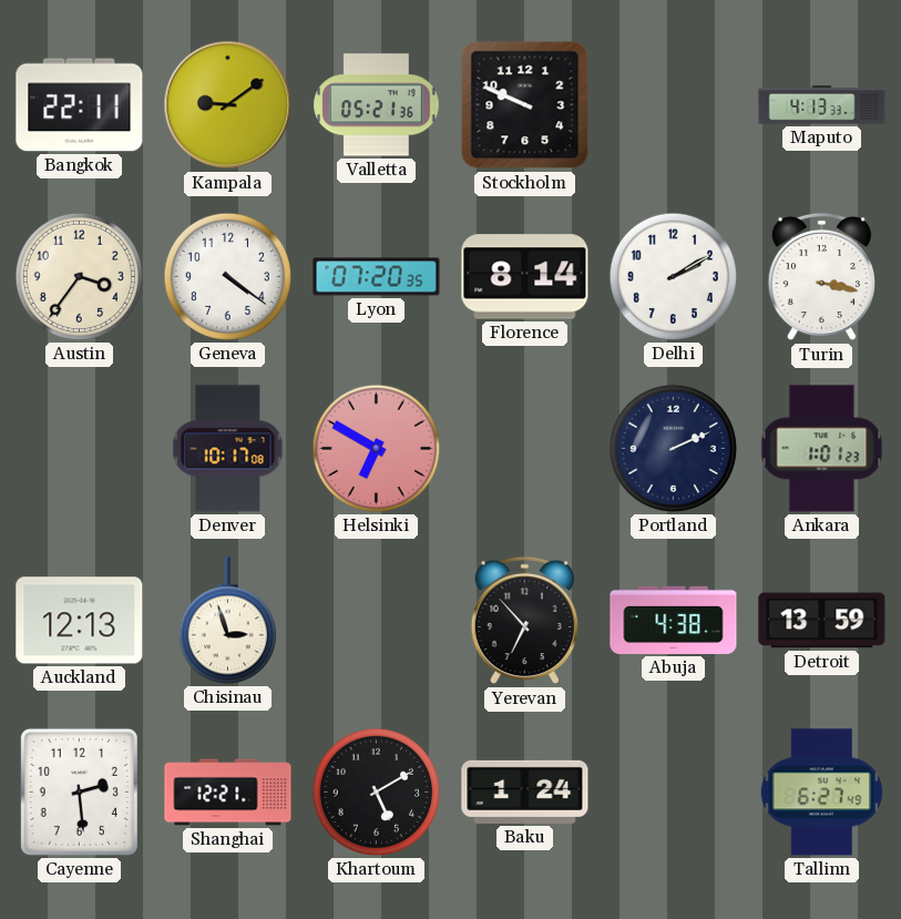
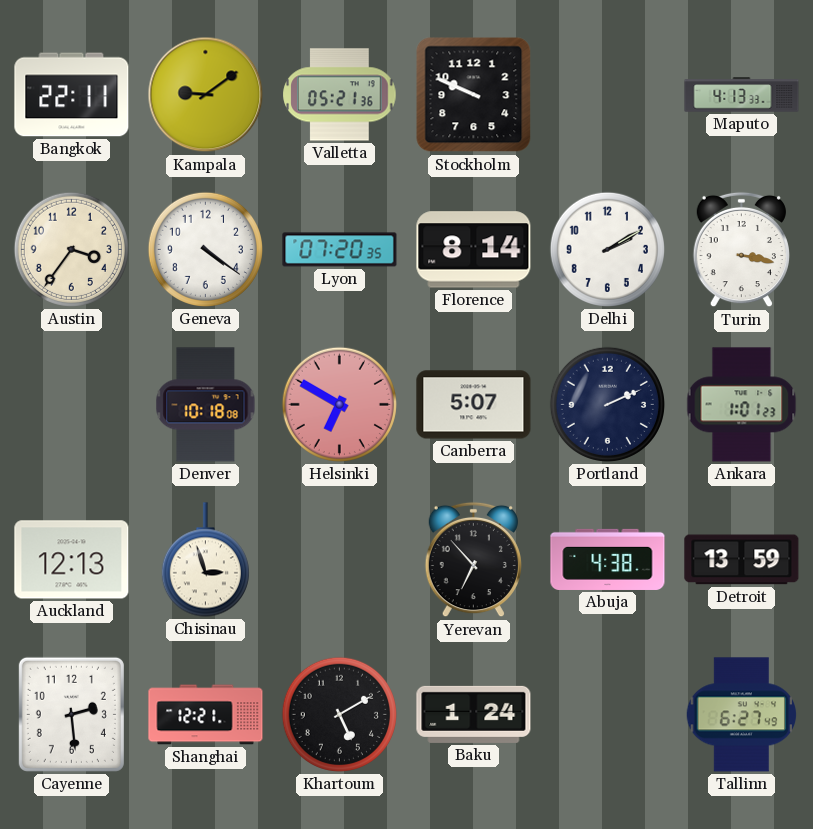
Denver: 10:17 -> 10:18 (206, 405)
Canberra: none -> 5:07 (474, 405)
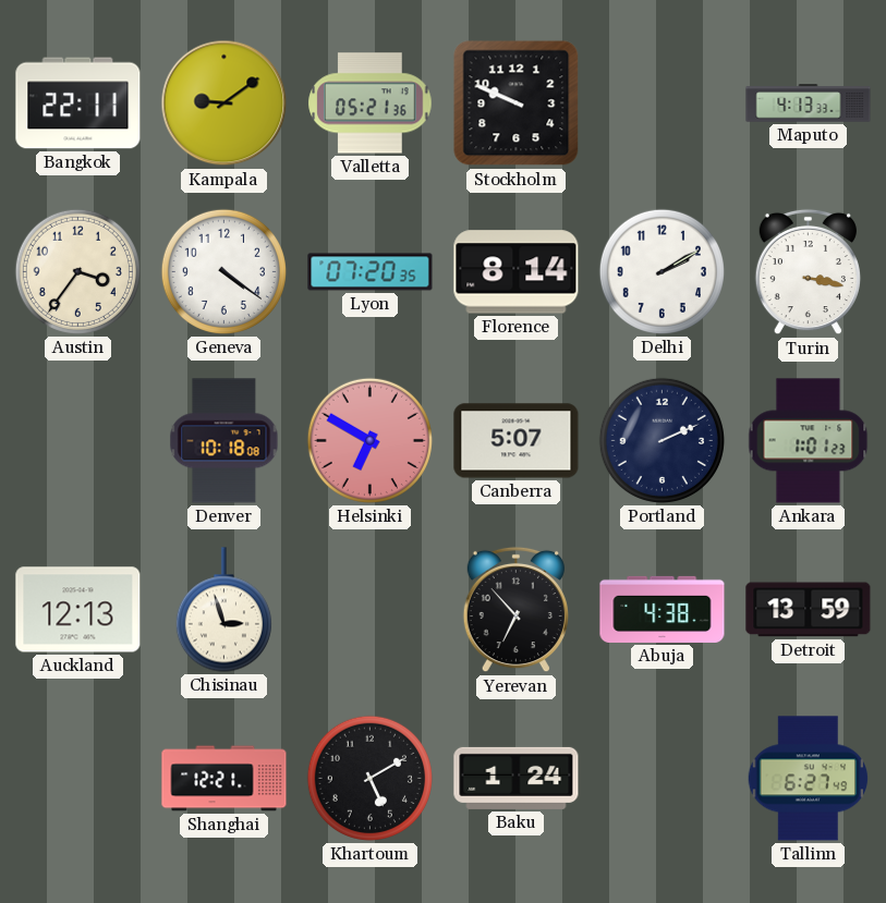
Cayenne: 2:29 -> none (71, 714)
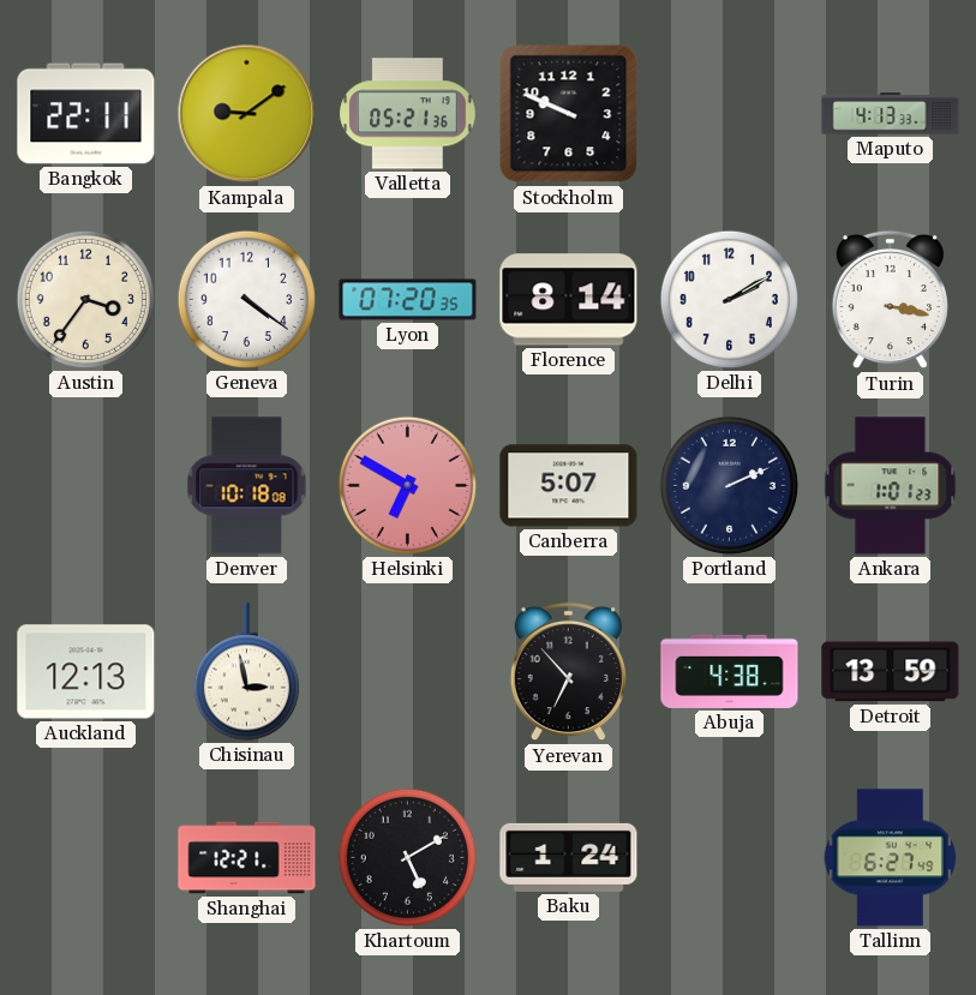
Chisinau: 2:57 -> 2:58 (246, 672)
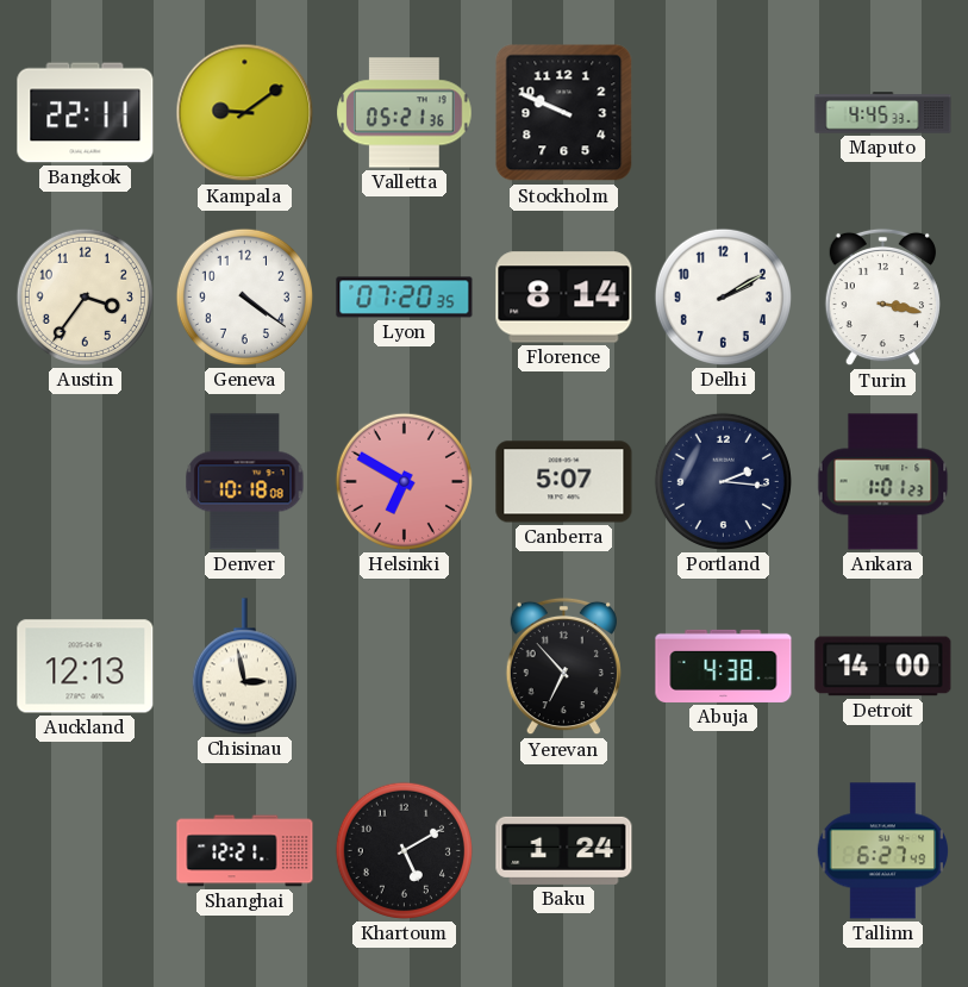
Maputo: 4:13 -> 4:45 (883, 113)
Portland: 2:11 -> 2:16 (723, 481)
Detroit: 13:59 -> 14:00 (883, 667)
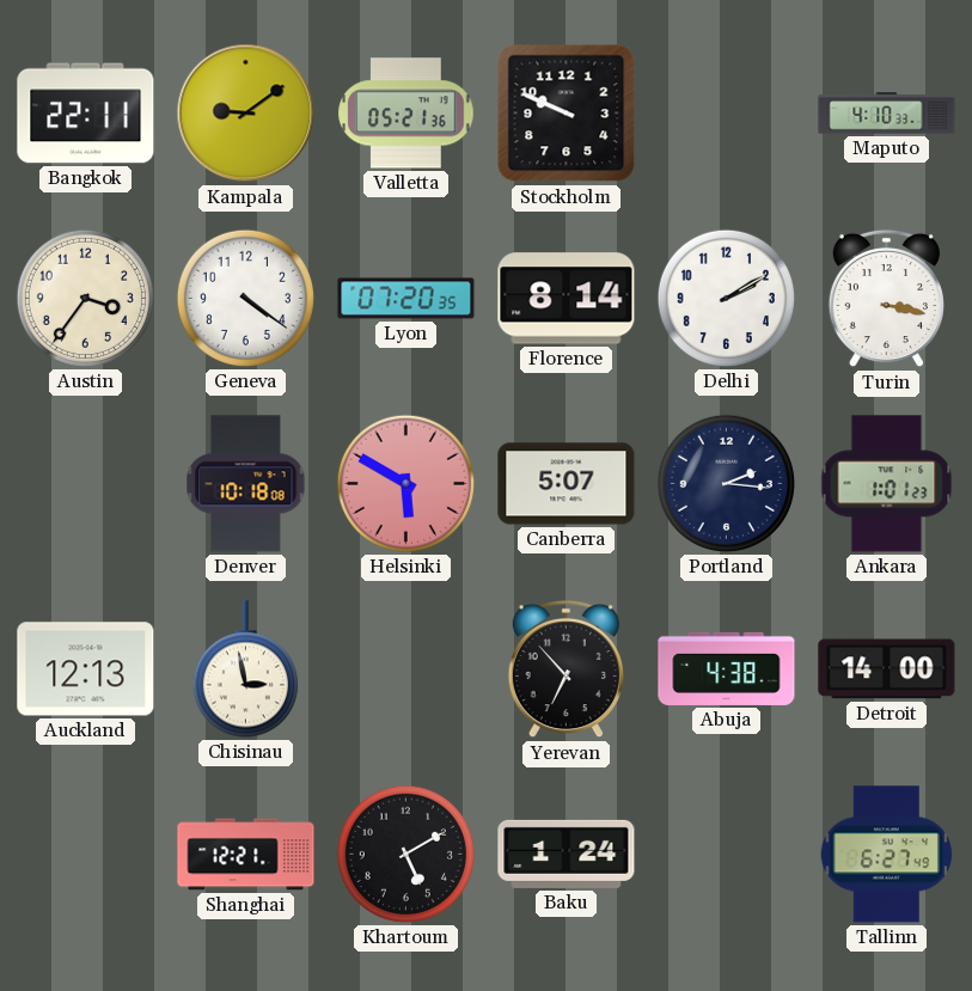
Maputo: 4:45 -> 4:10 (887, 114)
Helsinki: 6:50 -> 5:50 (405, 483)
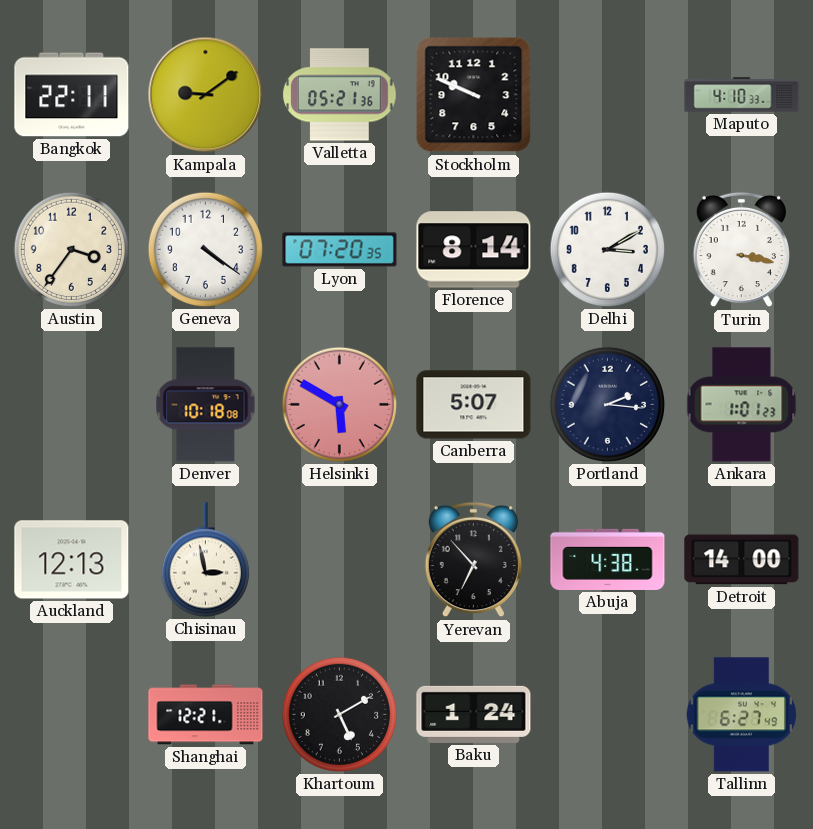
Delhi: 2:10 -> 3:10 (607, 249)
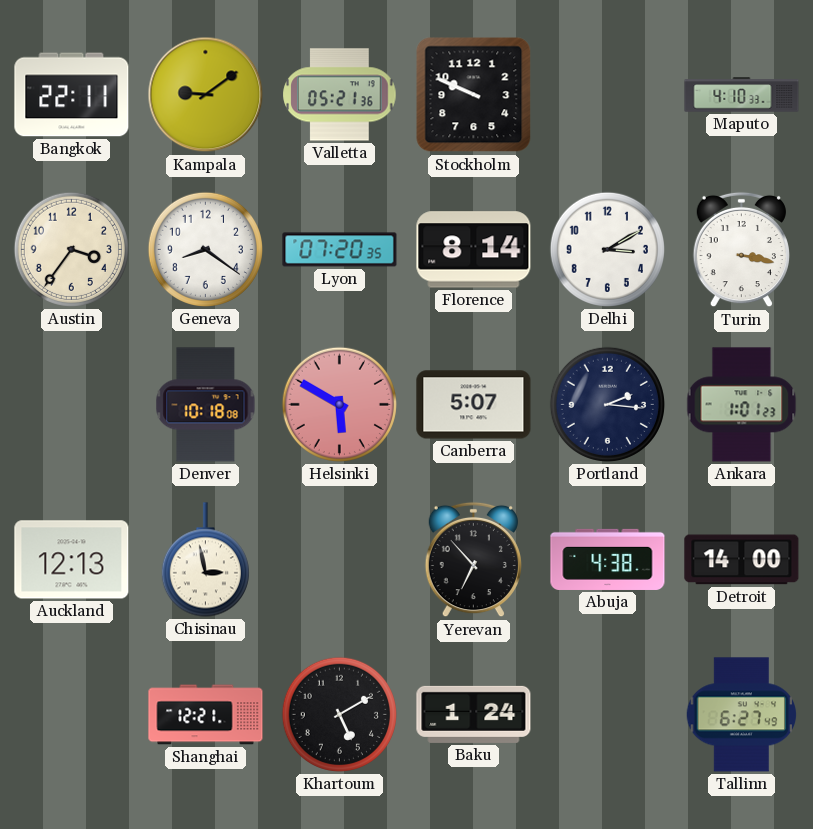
Geneva: 4:21 -> 8:21 (205, 249)
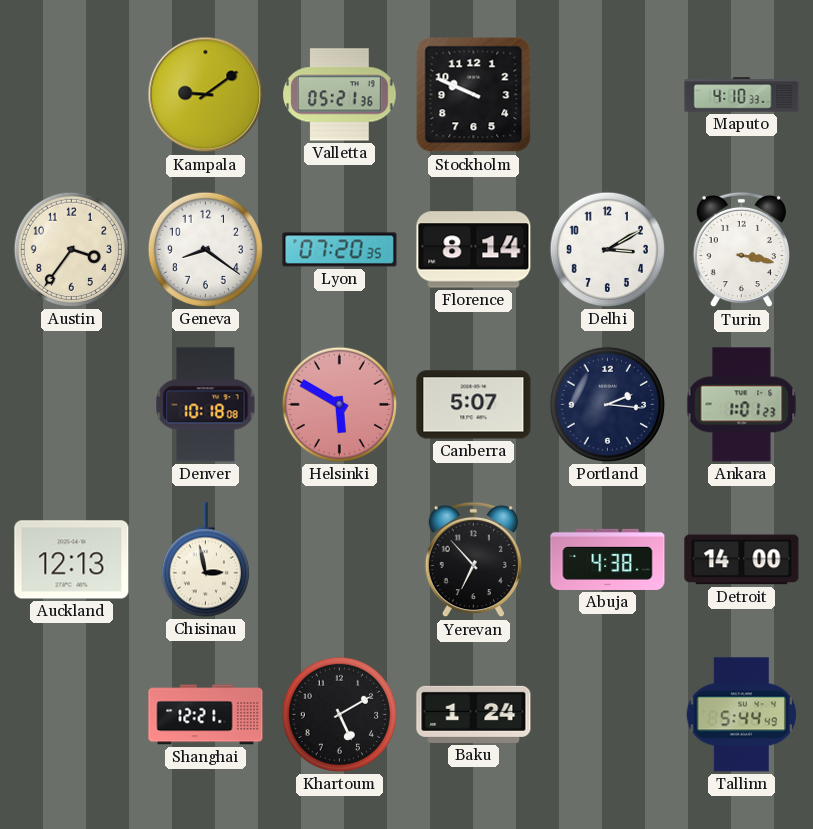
Bangkok: 22:11 -> none (72, 95)
Tallinn: 6:27 -> 5:44 (742, 715)
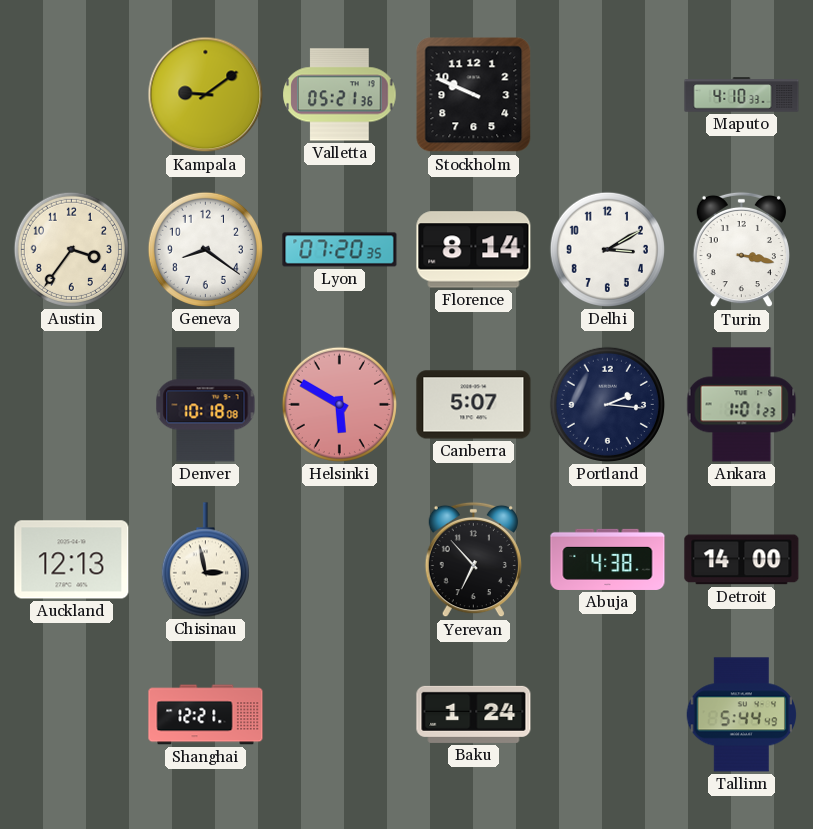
Khartoum: 5:10 -> none (339, 714)
